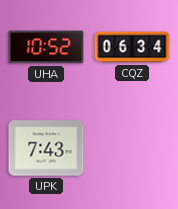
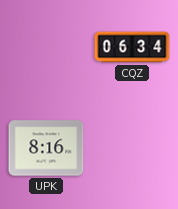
UHA: 10:52 -> none (46, 47)
UPK: 7:43 -> 8:16 (46, 148)
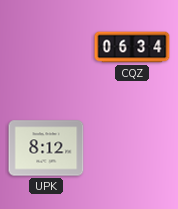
UPK: 8:16 -> 8:12 (46, 148)
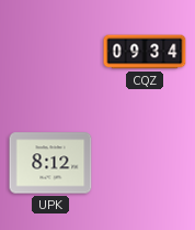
CQZ: 06:34 -> 09:34 (145, 52)
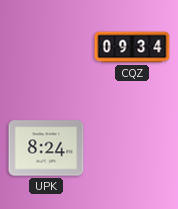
UPK: 8:12 -> 8:24 (46, 148)
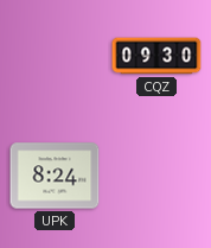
CQZ: 09:34 -> 09:30 (156, 56)
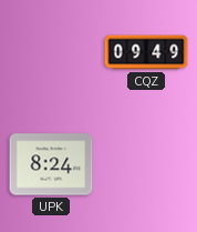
CQZ: 09:30 -> 09:49 (146, 52)
